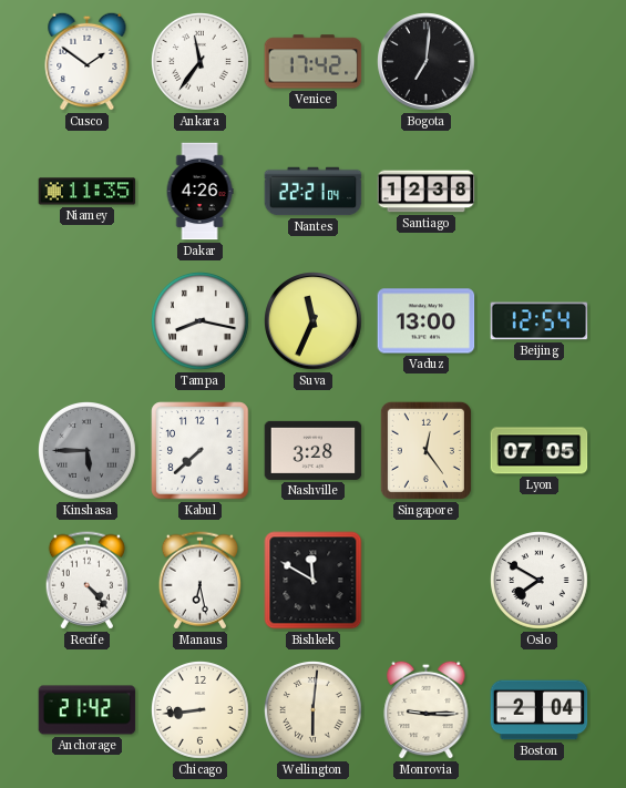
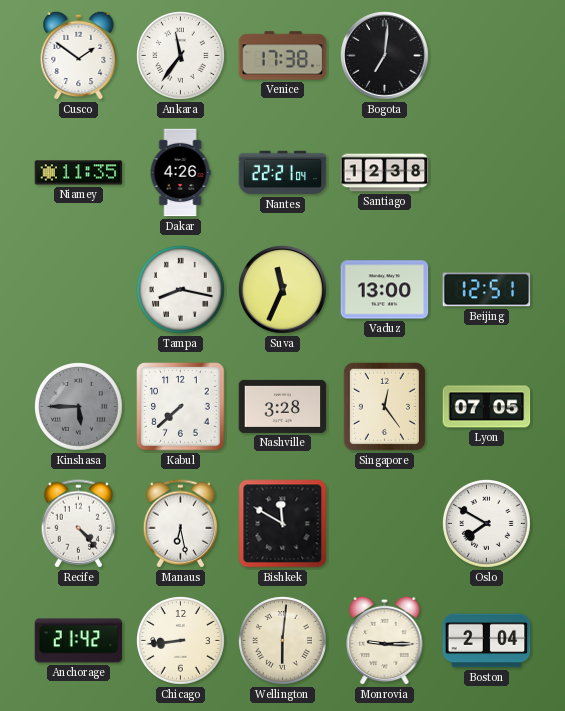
Venice: 17:42 -> 17:38 (283, 56)
Beijing: 12:54 -> 12:51 (487, 290)
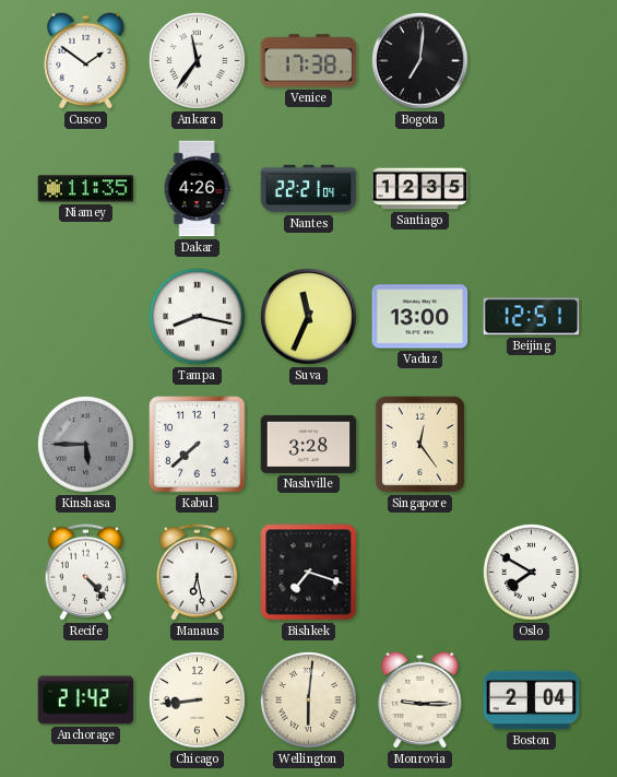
Santiago: 12:38 -> 12:35 (420, 189)
Lyon: 07:05 -> none (487, 407)
Bishkek: 11:50 -> 7:18 (309, 573)
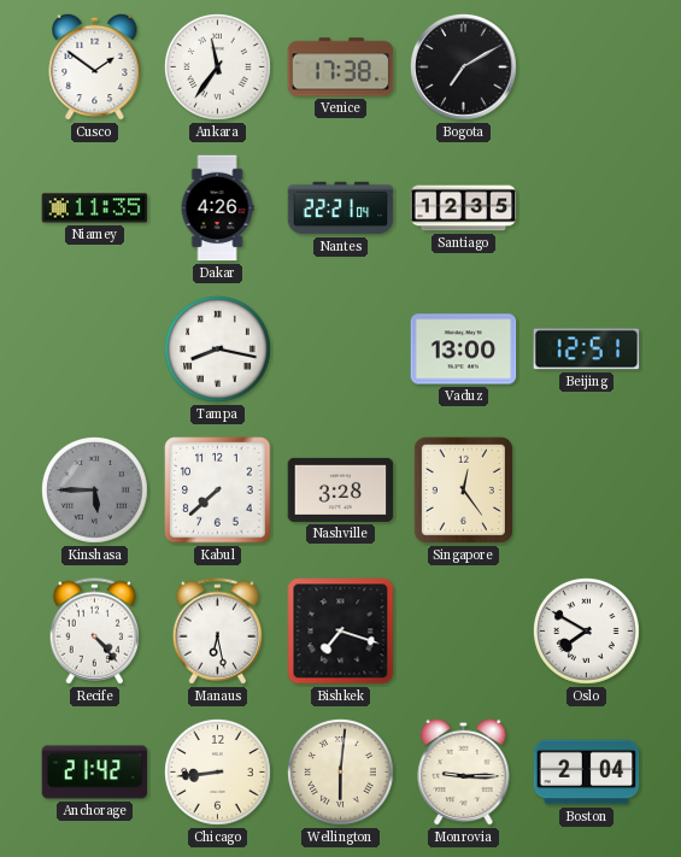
Bogota: 7:01 -> 7:10 (464, 67)
Suva: 11:34 -> none (309, 317)
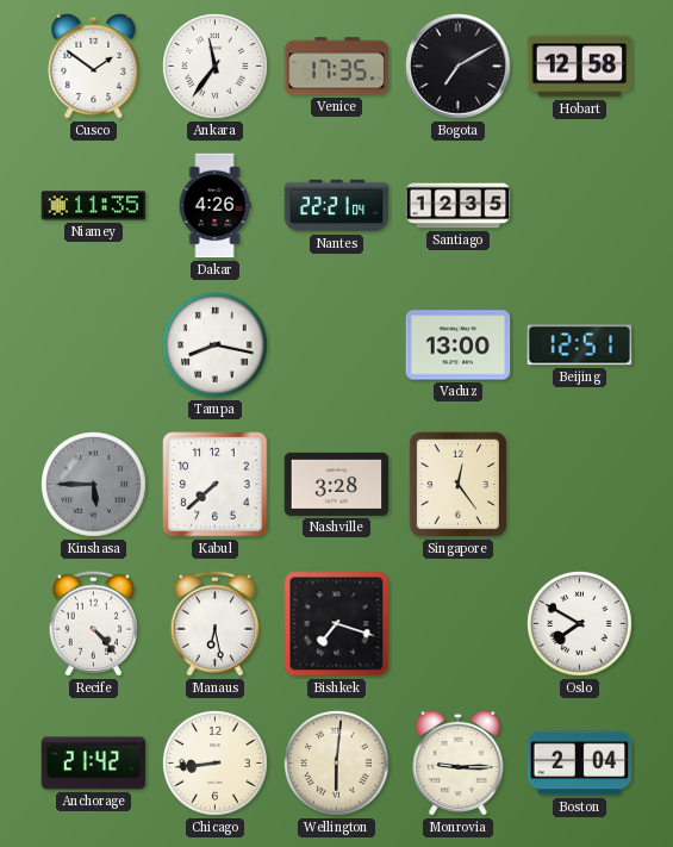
Venice: 17:38 -> 17:35 (337, 67)
Hobart: none -> 12:58 (580, 67)
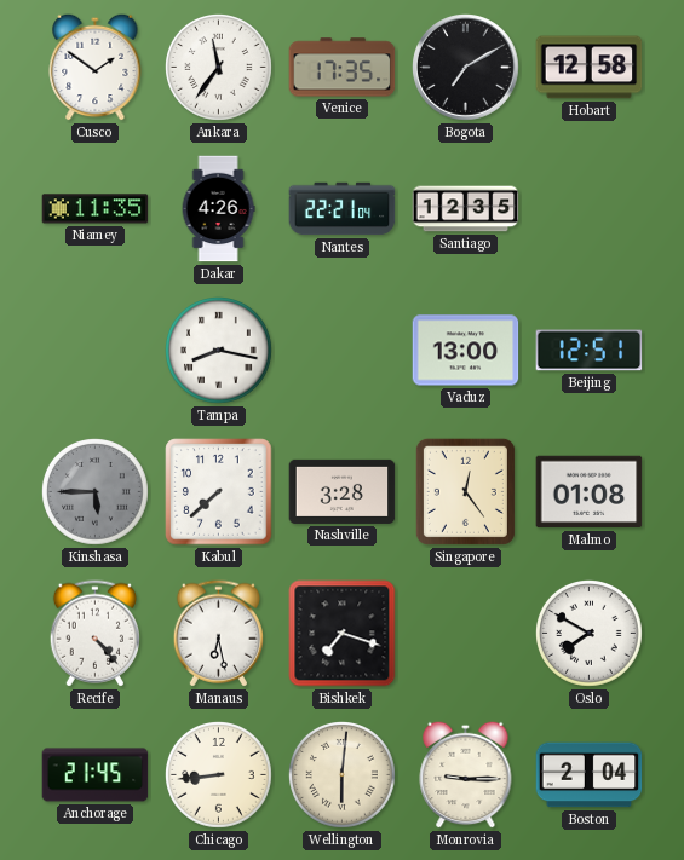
Malmo: none -> 01:08 (590, 492)
Anchorage: 21:42 -> 21:45 (96, 775)
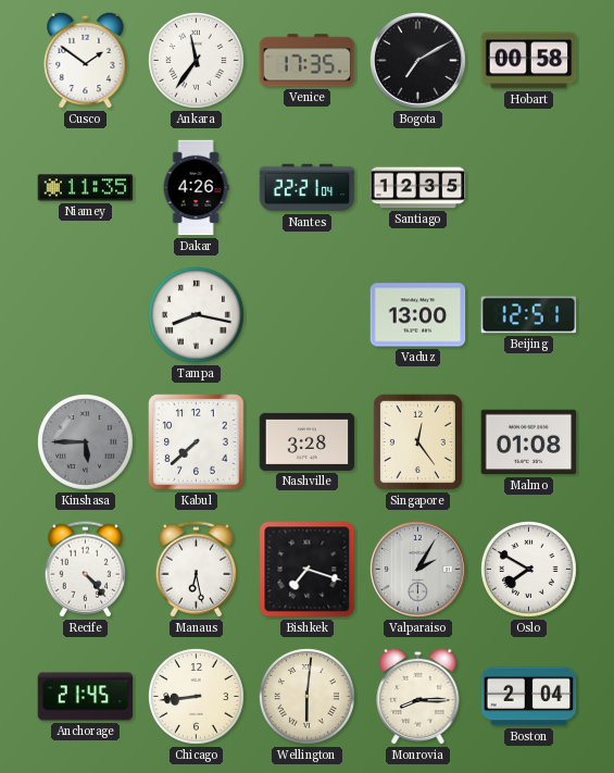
Hobart: 12:58 -> 00:58 (529, 61)
Valparaiso: none -> 2:05 (418, 570)
Monrovia: 9:15 -> 8:15 (418, 696)
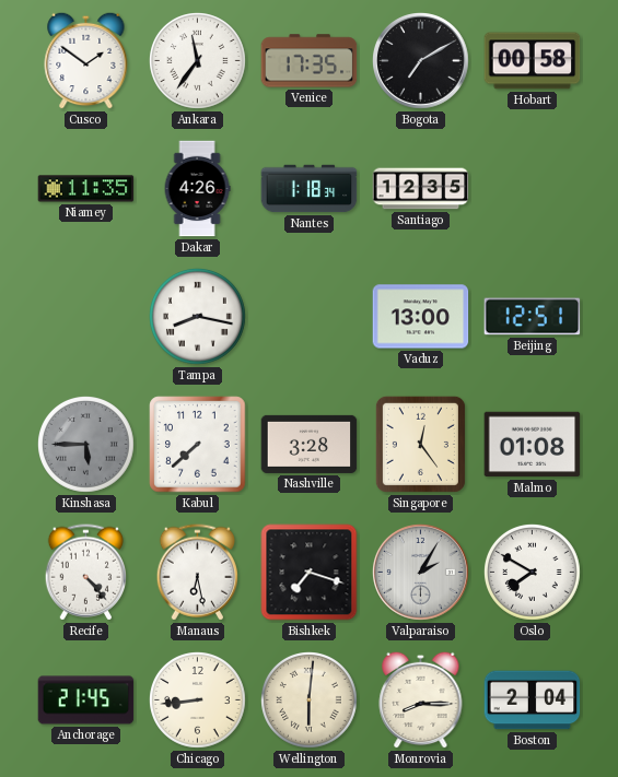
Nantes: 22:21 -> 1:18 (310, 189)
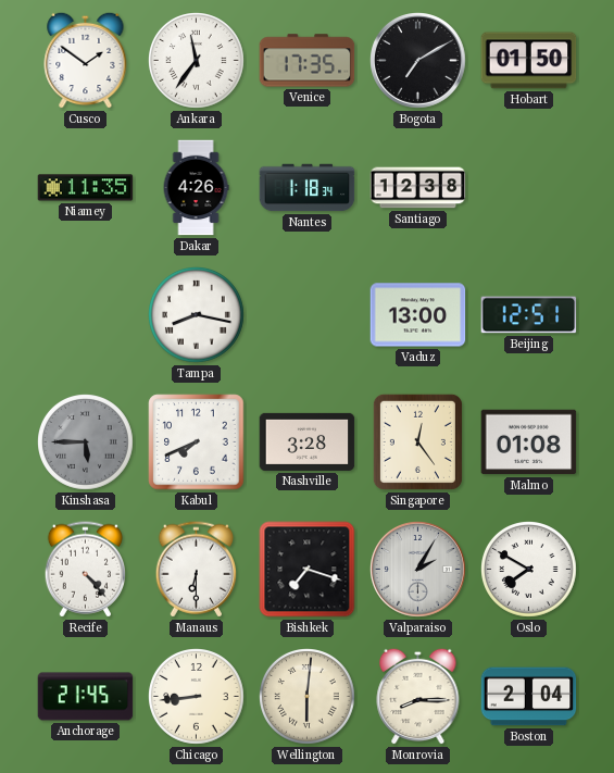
Hobart: 00:58 -> 01:50 (529, 61)
Santiago: 12:35 -> 12:38 (418, 188)
Kabul: 7:38 -> 7:41 (197, 442)
Manaus: 6:28 -> 6:30 (196, 570)
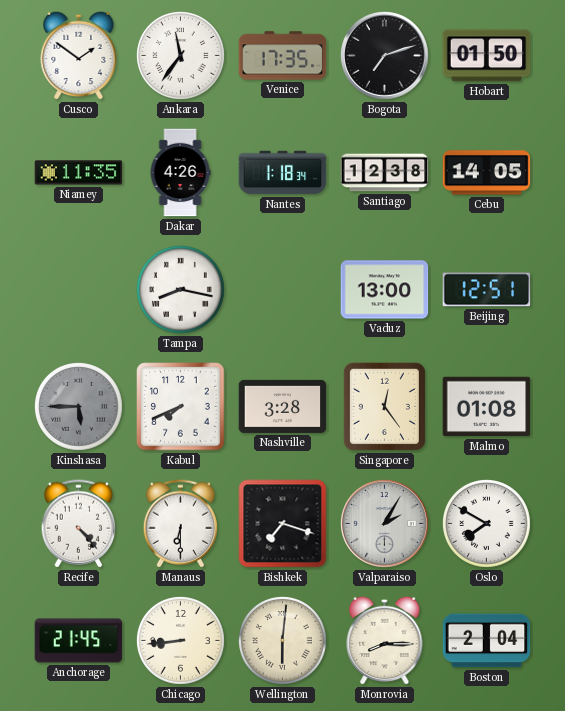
Bogota: 7:10 -> 7:12 (385, 56)
Cebu: none -> 14:05 (487, 173)
